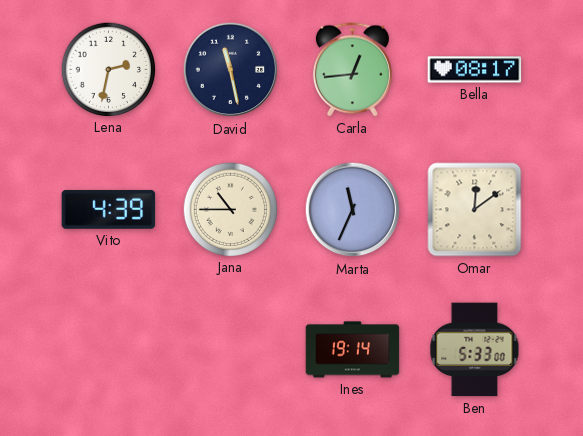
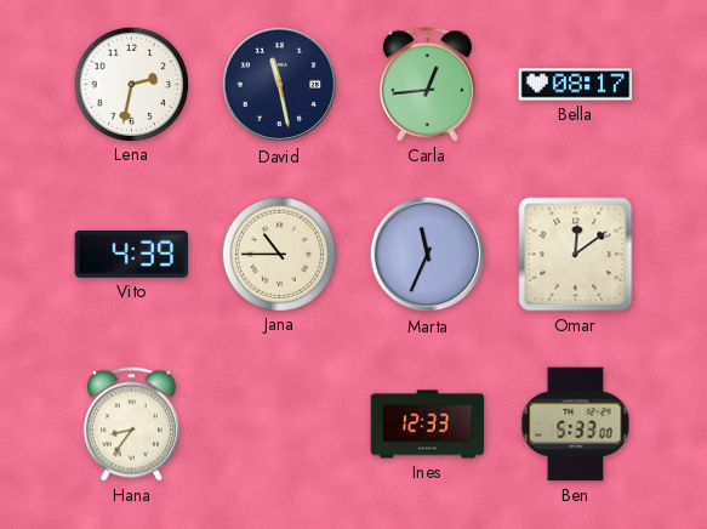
Hana: none -> 8:36 (131, 425)
Ines: 19:14 -> 12:33 (428, 425)
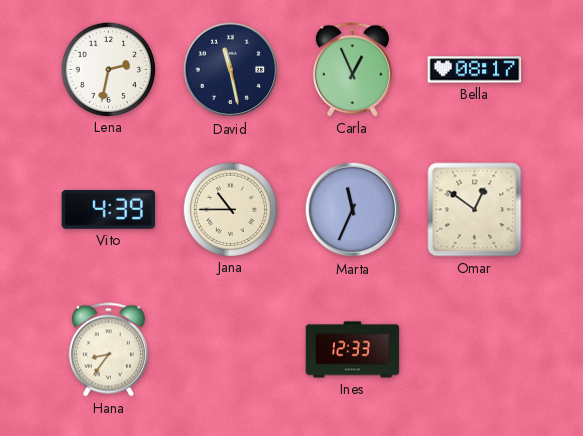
Carla: 12:44 -> 12:56 (352, 70)
Omar: 12:09 -> 12:51 (475, 210)
Ben: 5:33 -> none (576, 425)
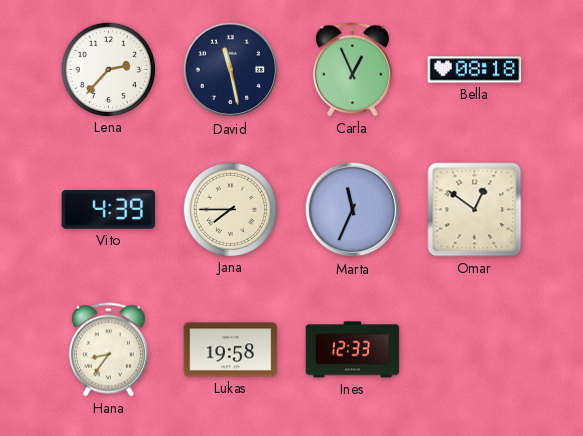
Lena: 2:32 -> 2:37 (108, 69)
Bella: 08:17 -> 08:18 (475, 70)
Jana: 10:45 -> 7:45 (230, 209)
Lukas: none -> 19:58 (231, 350)
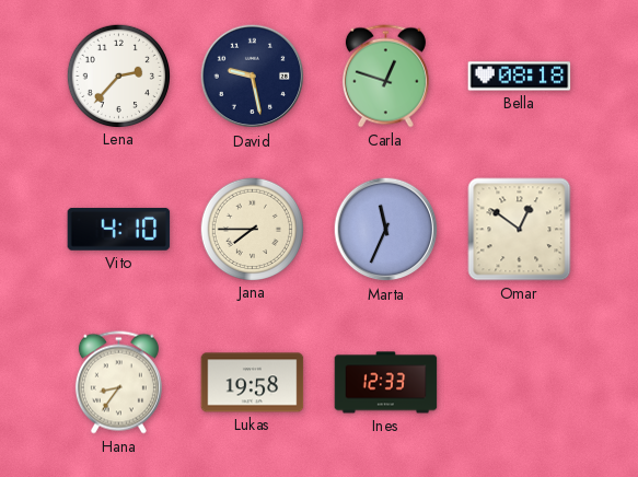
David: 11:28 -> 9:28 (253, 77)
Carla: 12:56 -> 12:48 (385, 77)
Vito: 4:39 -> 4:10 (119, 229)
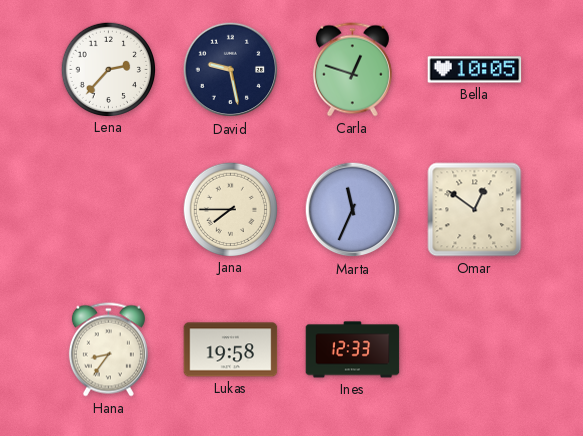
Bella: 08:18 -> 10:05 (475, 70)
Vito: 4:10 -> none (119, 229)
